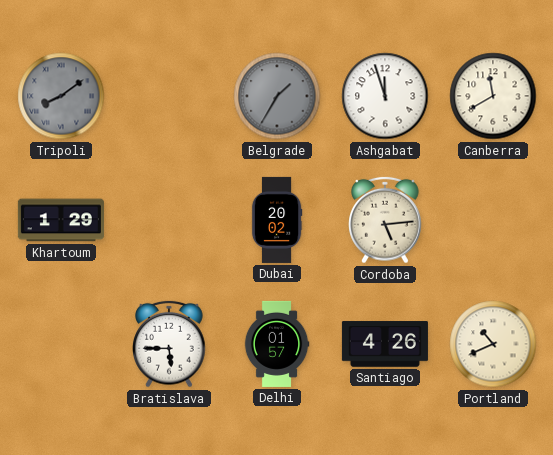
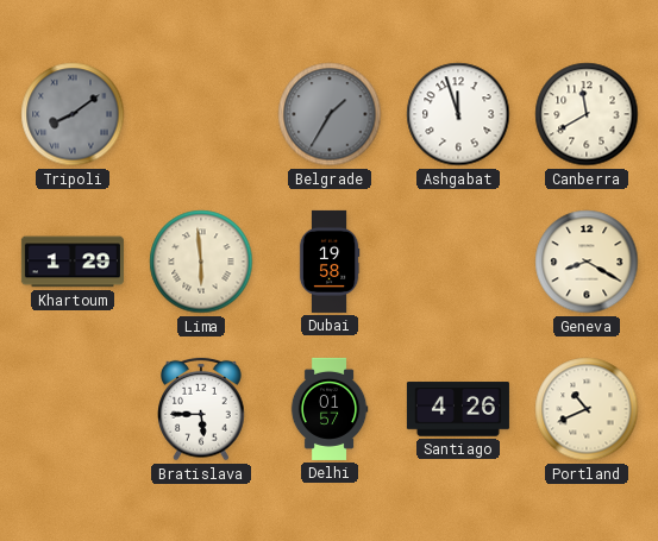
Lima: none -> 5:59 (201, 262)
Dubai: 20:02 -> 19:58 (330, 262)
Cordoba: 5:14 -> none (385, 220)
Geneva: none -> 8:20 (587, 262)
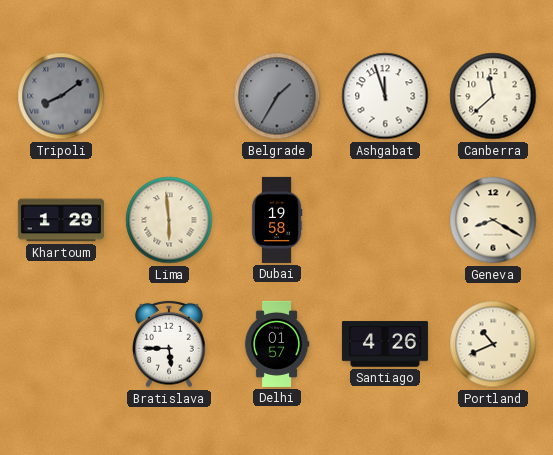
Canberra: 11:40 -> 11:38 (493, 96)
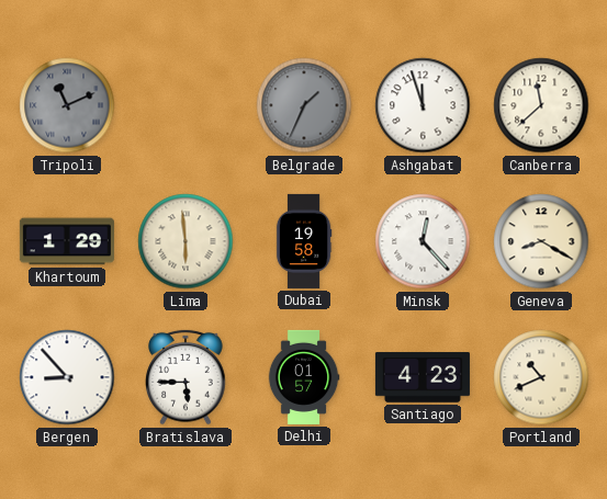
Tripoli: 8:09 -> 11:11 (67, 105)
Belgrade: 1:35 -> 1:34 (304, 105)
Minsk: none -> 12:23 (423, 241)
Bergen: none -> 8:53 (67, 377)
Santiago: 4:26 -> 4:23 (423, 377)
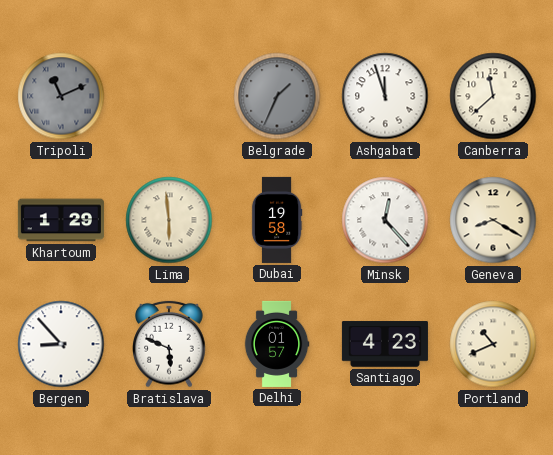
Bratislava: 5:45 -> 5:49 (169, 344)
